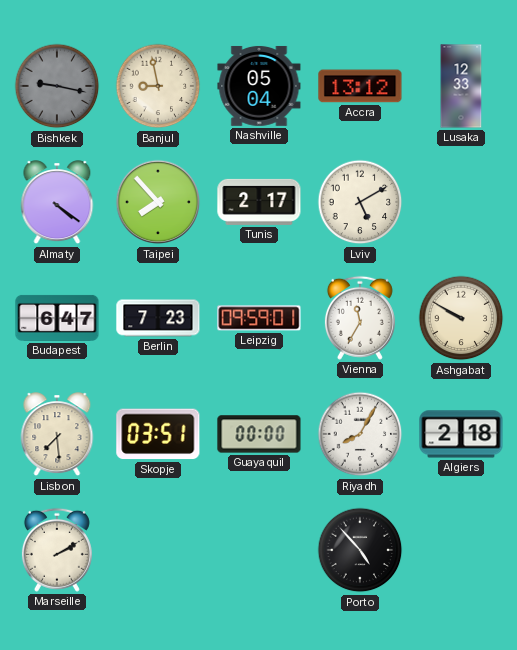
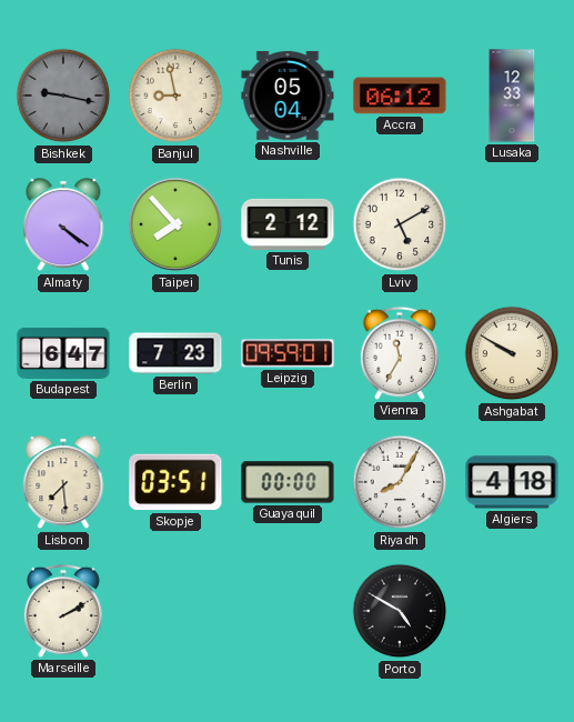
Accra: 13:12 -> 06:12 (400, 96)
Tunis: 2:17 -> 2:12 (288, 224)
Algiers: 2:18 -> 4:18 (512, 482)
Porto: 4:53 -> 4:50 (400, 611)
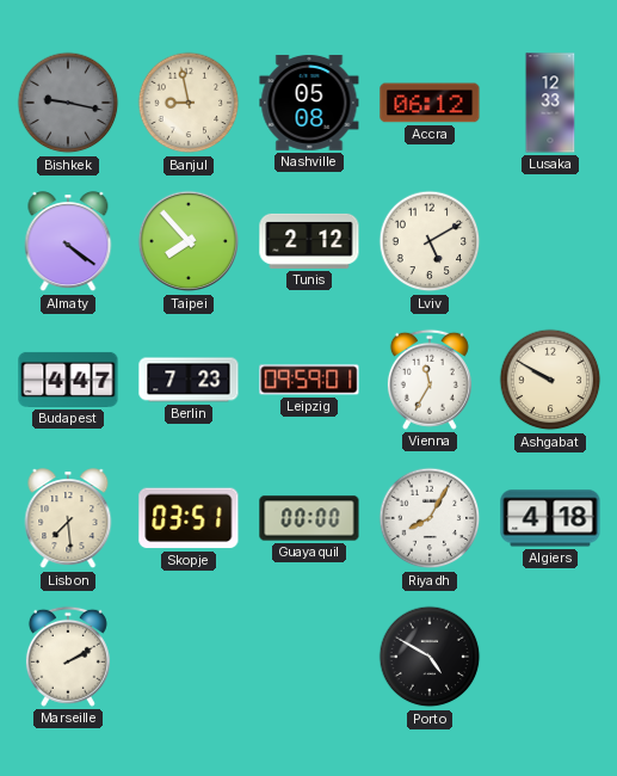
Nashville: 05:04 -> 05:08 (309, 103)
Budapest: 6:47 -> 4:47 (68, 380)
